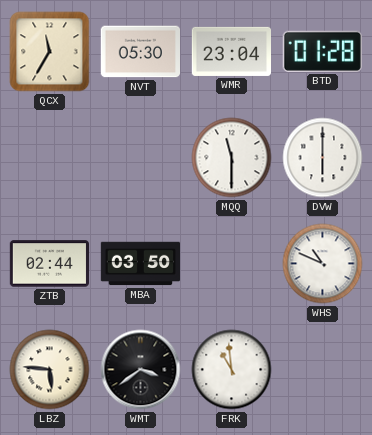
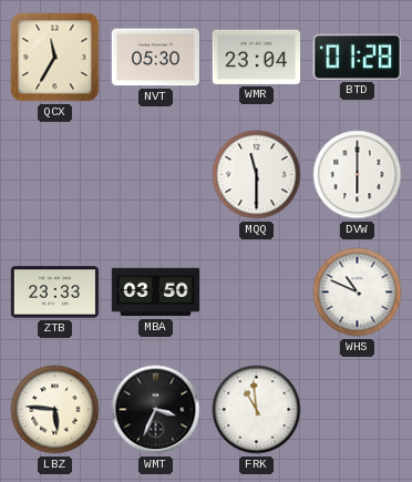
ZTB: 02:44 -> 23:33 (54, 293)
WMT: 3:39 -> 3:34 (156, 410)
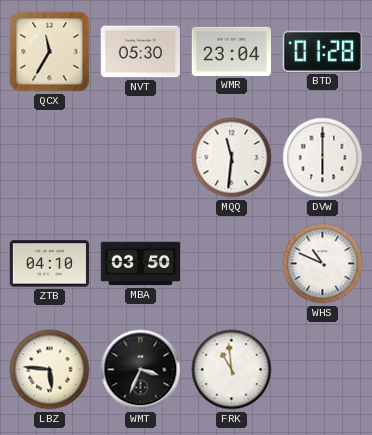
MQQ: 11:30 -> 11:31 (232, 158)
ZTB: 23:33 -> 04:10 (49, 264)
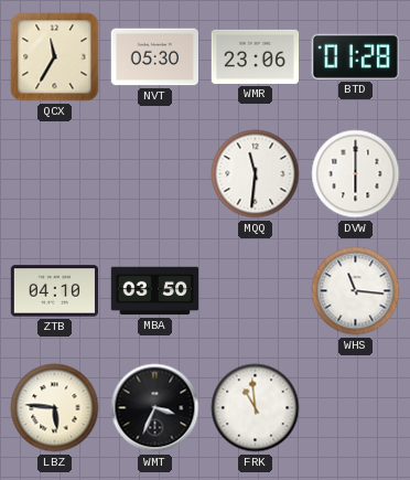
WMR: 23:04 -> 23:06 (255, 56)
WHS: 10:49 -> 11:16 (356, 291)
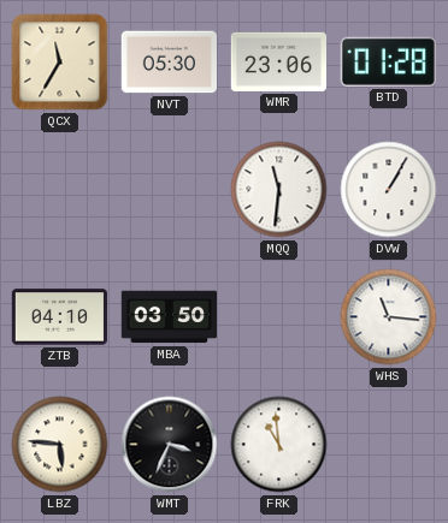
DVW: 6:00 -> 1:05 (389, 190)
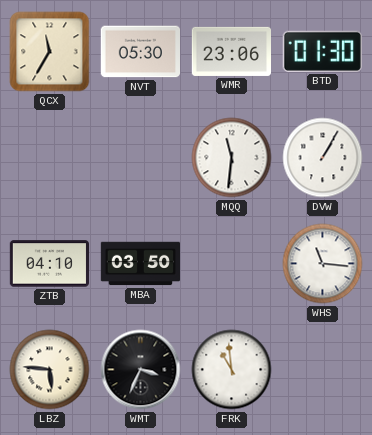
BTD: 01:28 -> 01:30 (322, 51)
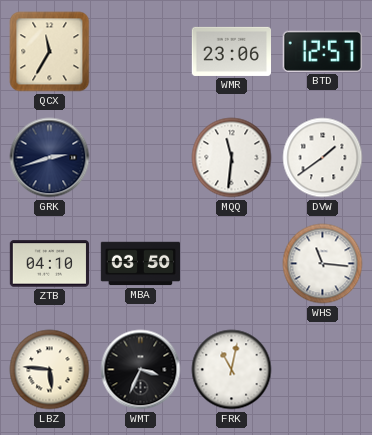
NVT: 05:30 -> none (140, 52)
BTD: 01:30 -> 12:57 (322, 51)
GRK: none -> 2:42 (50, 158)
DVW: 1:05 -> 1:39 (323, 158)
FRK: 10:59 -> 11:02 (232, 370)
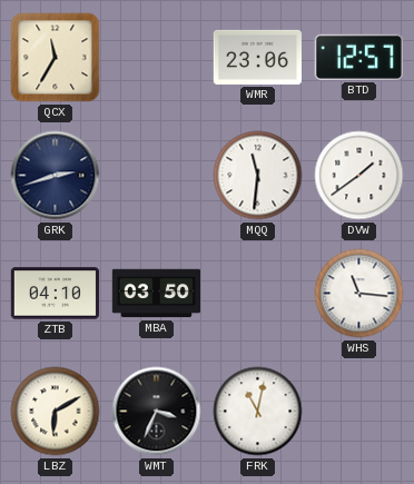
LBZ: 5:46 -> 6:10 (56, 412)
